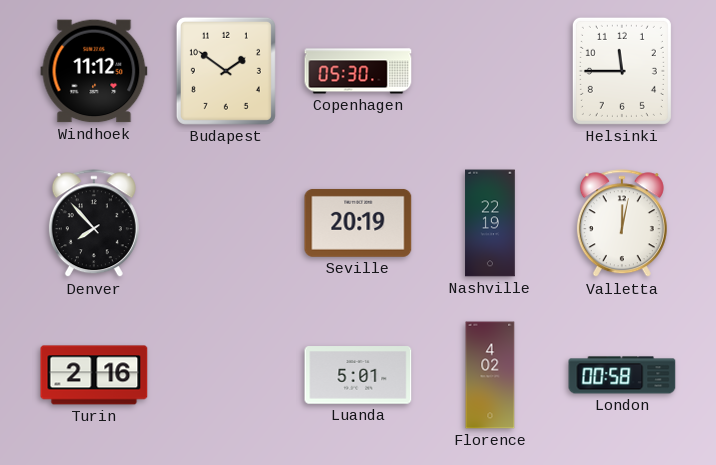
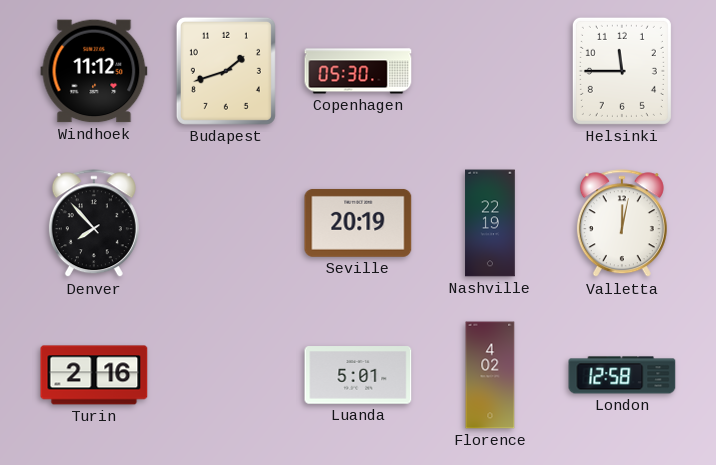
Budapest: 1:51 -> 1:42 (226, 71)
London: 00:58 -> 12:58 (622, 375)
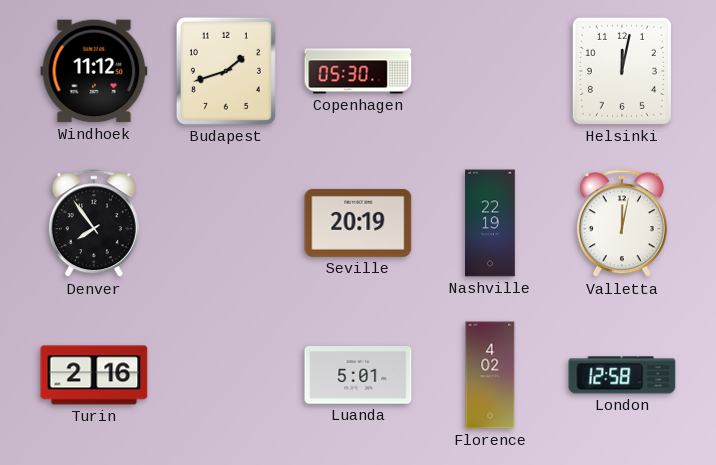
Helsinki: 11:45 -> 12:02 (622, 71)
Denver: 7:53 -> 7:54 (94, 224)
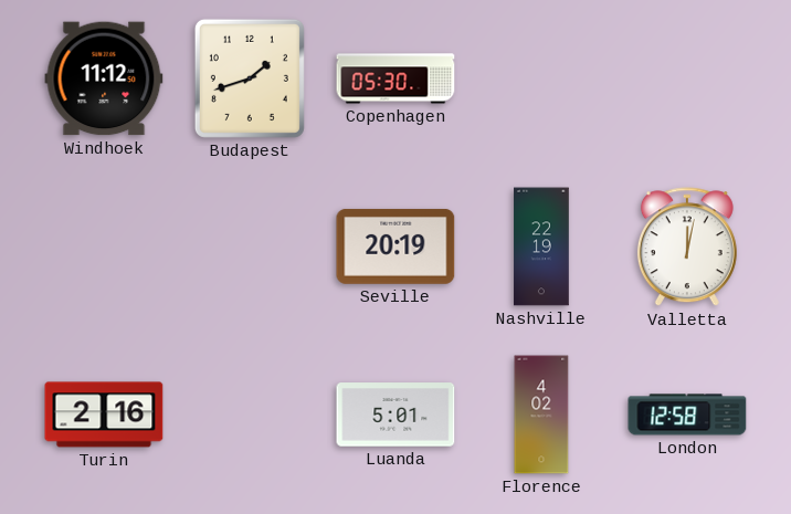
Helsinki: 12:02 -> none (622, 71)
Denver: 7:54 -> none (94, 224)
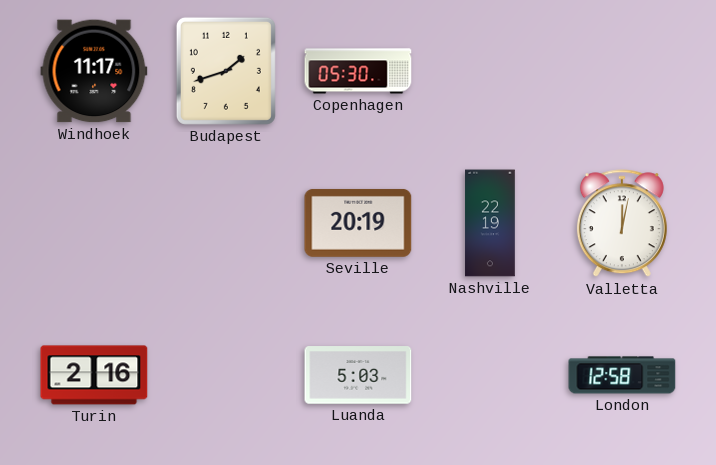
Windhoek: 11:12 -> 11:17 (94, 71)
Luanda: 5:01 -> 5:03 (358, 375)
Florence: 4:02 -> none (541, 415)
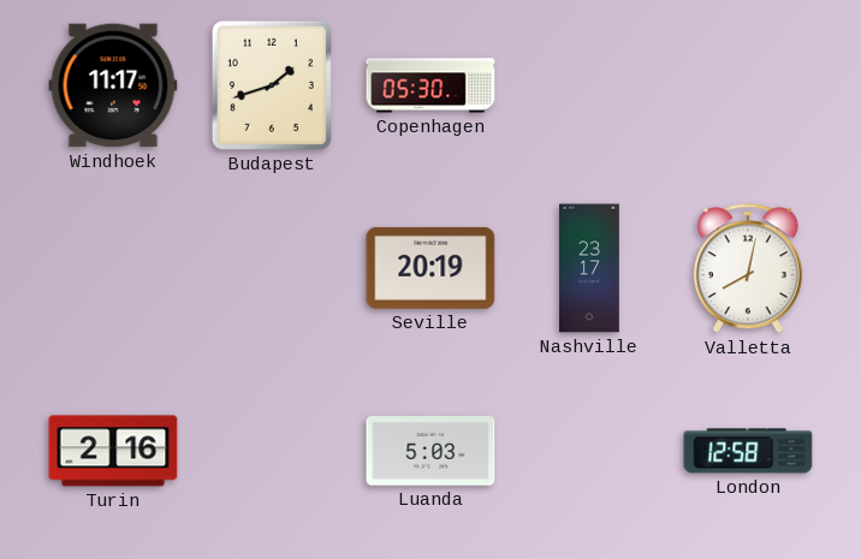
Nashville: 22:19 -> 23:17 (589, 268)
Valletta: 12:02 -> 8:02 (748, 269)
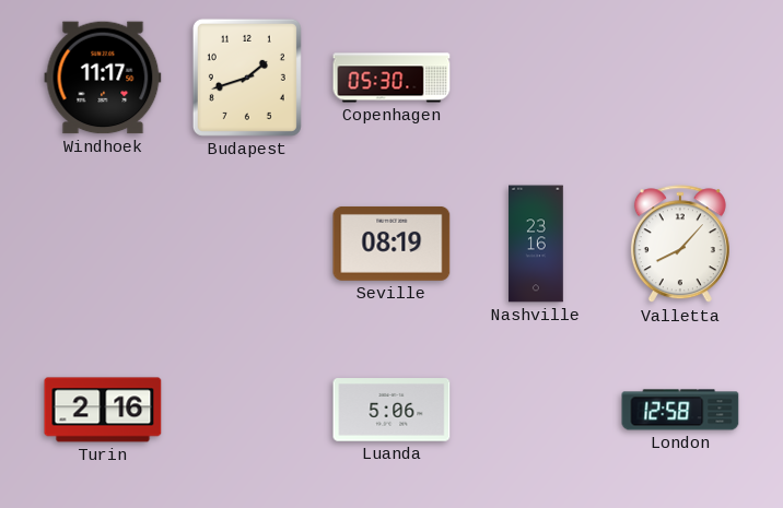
Seville: 20:19 -> 08:19 (391, 244)
Nashville: 23:17 -> 23:16 (536, 244)
Valletta: 8:02 -> 8:07 (680, 245)
Luanda: 5:03 -> 5:06 (391, 410)
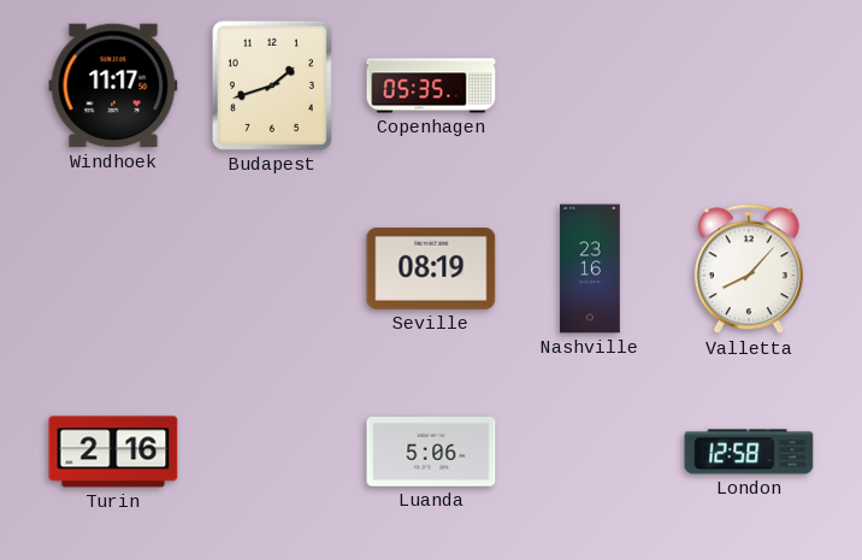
Copenhagen: 05:30 -> 05:35 (431, 86)
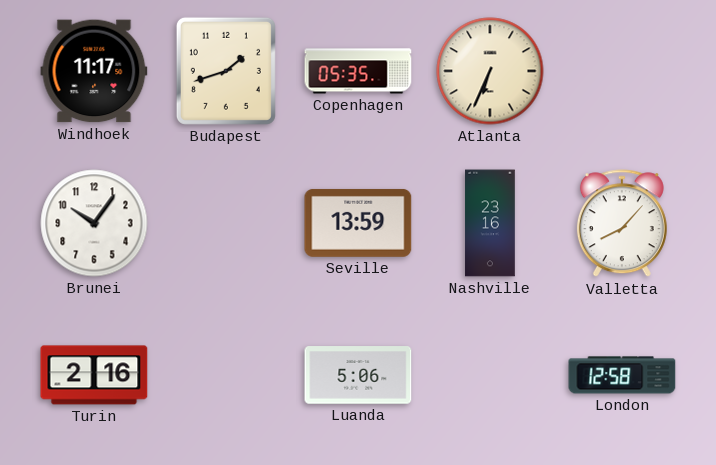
Atlanta: none -> 6:34 (490, 71)
Brunei: none -> 10:06 (94, 223)
Seville: 08:19 -> 13:59 (358, 223)
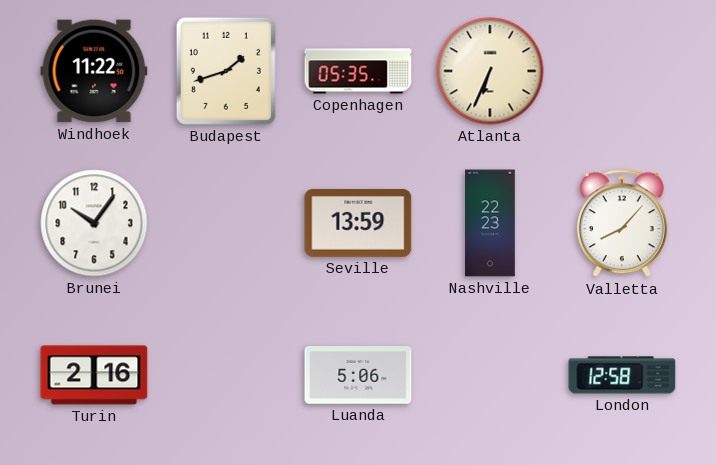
Windhoek: 11:17 -> 11:22 (94, 71)
Nashville: 23:16 -> 22:23 (490, 223)
